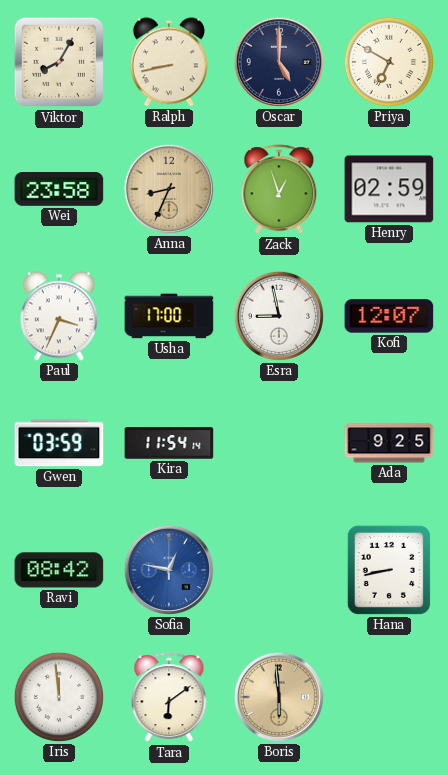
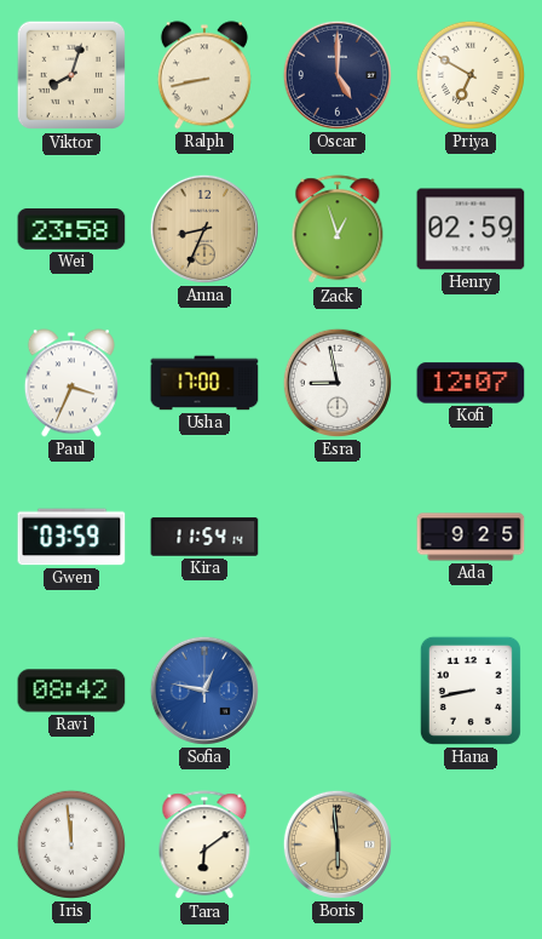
Viktor: 8:05 -> 8:03 (71, 75)
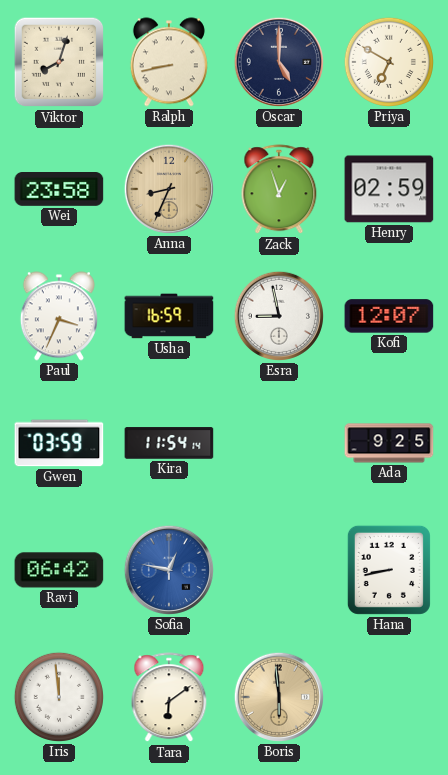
Usha: 17:00 -> 16:59 (169, 316)
Ravi: 08:42 -> 06:42 (59, 570)
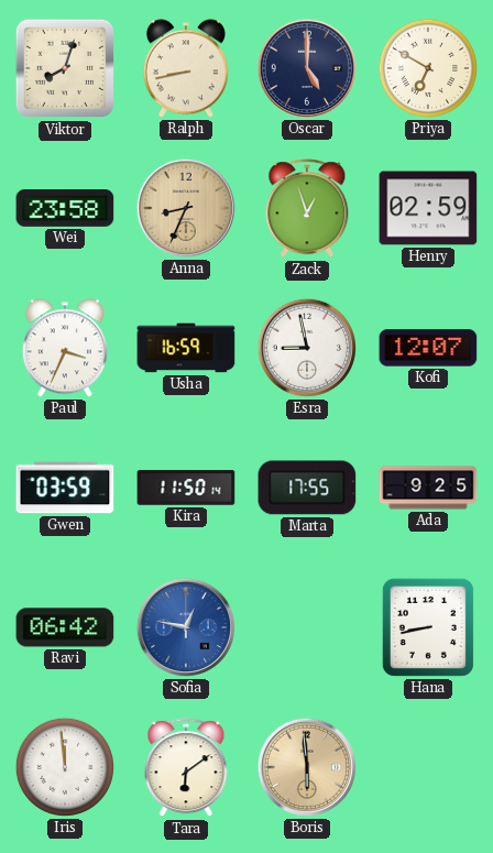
Kira: 11:54 -> 11:50 (186, 488)
Marta: none -> 17:55 (307, 488)
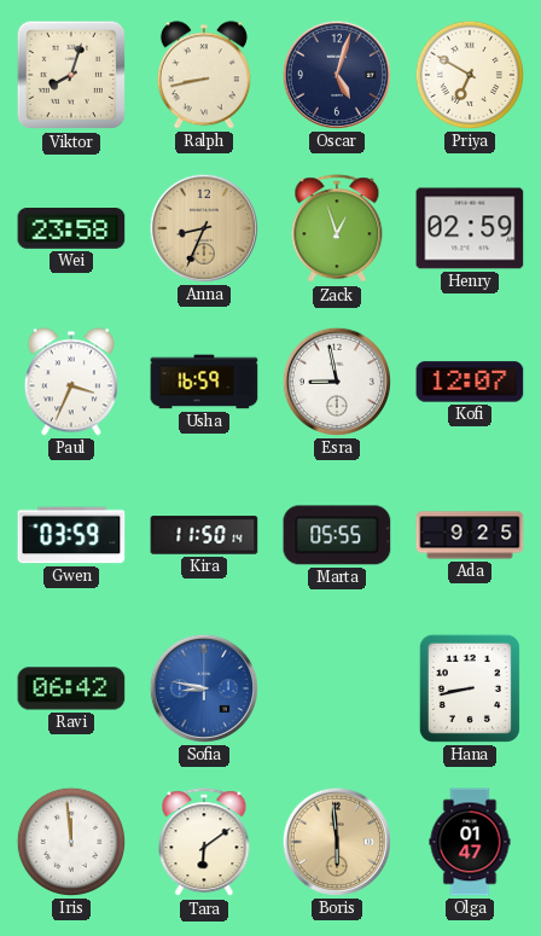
Oscar: 5:00 -> 5:03 (337, 75)
Marta: 17:55 -> 05:55 (337, 535)
Sofia: 12:47 -> 8:47 (204, 688)
Olga: none -> 01:47 (470, 842)
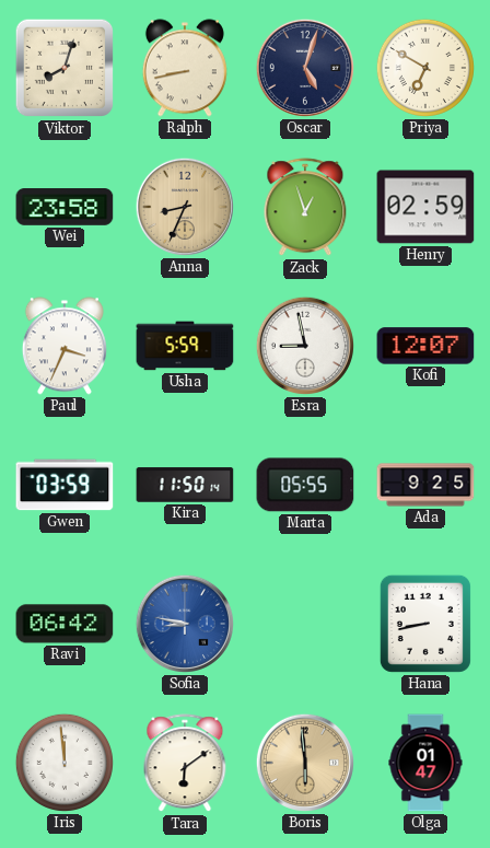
Usha: 16:59 -> 5:59 (185, 346)
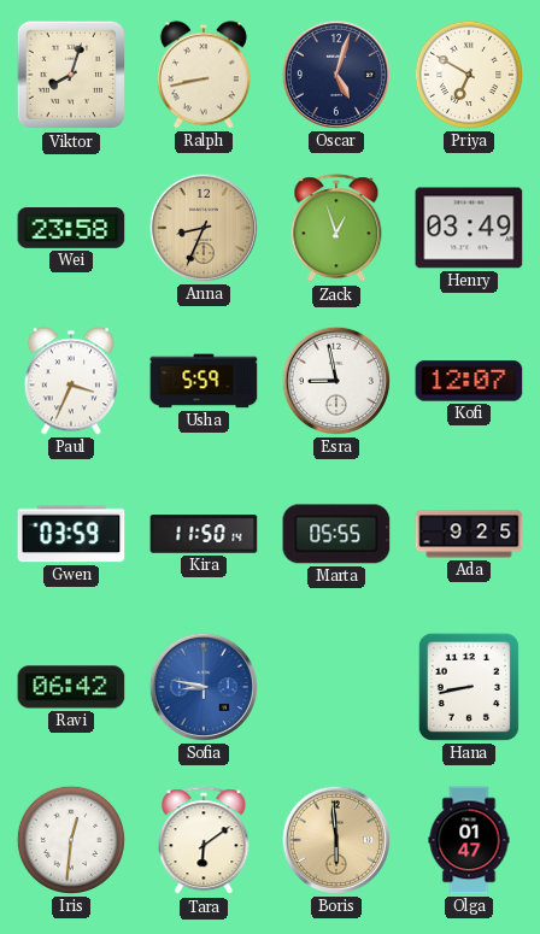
Henry: 02:59 -> 03:49 (469, 228)
Iris: 11:59 -> 12:31 (71, 840)
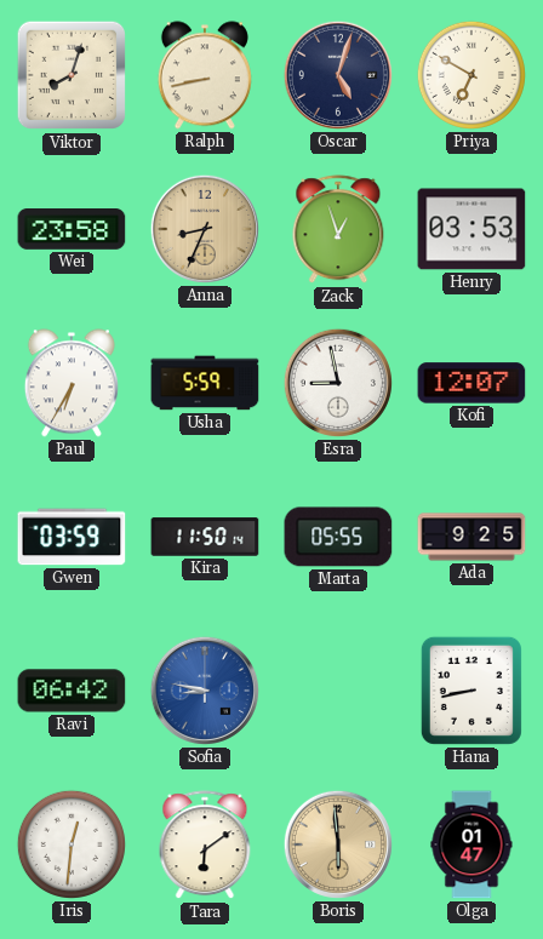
Henry: 03:49 -> 03:53 (471, 229)
Paul: 3:34 -> 6:35 (72, 383)
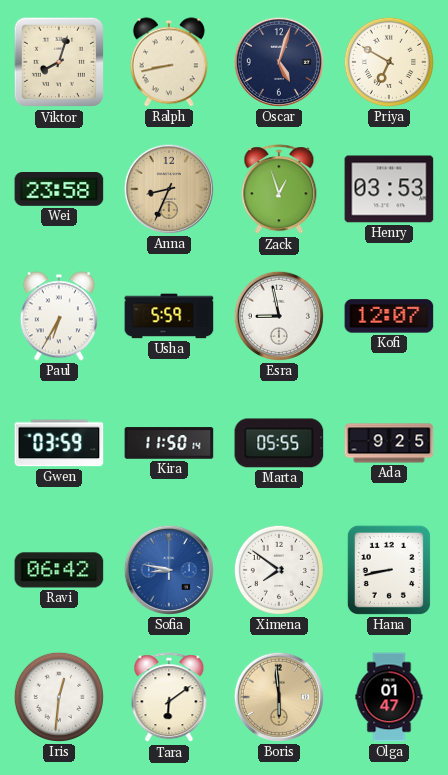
Ximena: none -> 7:51 (279, 570)
